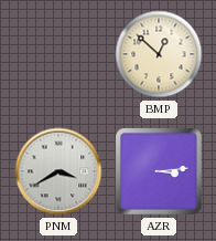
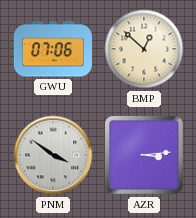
GWU: none -> 07:06 (53, 49)
PNM: 3:40 -> 3:51 (53, 155)
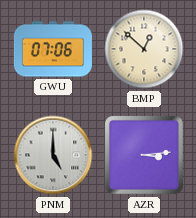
PNM: 3:51 -> 5:00 (53, 155)
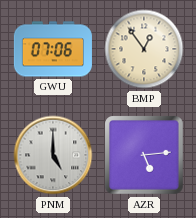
BMP: 12:52 -> 12:54 (144, 49)
AZR: 3:14 -> 5:14 (145, 156)
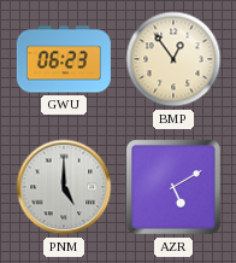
GWU: 07:06 -> 06:23 (64, 59)
AZR: 5:14 -> 5:10 (175, 188)
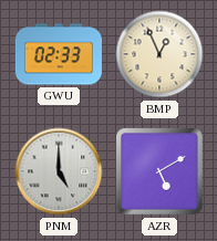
GWU: 06:23 -> 02:33 (59, 54)
BMP: 12:54 -> 12:56 (159, 54)
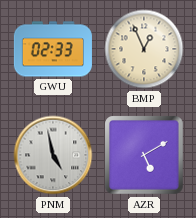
PNM: 5:00 -> 4:58 (53, 155)
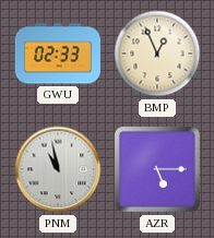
PNM: 4:58 -> 10:58 (58, 169)
AZR: 5:10 -> 5:15 (158, 170)
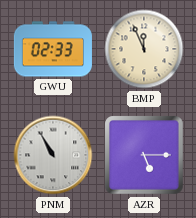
BMP: 12:56 -> 11:56 (144, 49)
PNM: 10:58 -> 10:55 (53, 155)
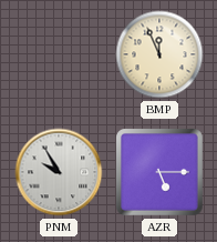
GWU: 02:33 -> none (53, 49)
PNM: 10:55 -> 9:55 (59, 172)
